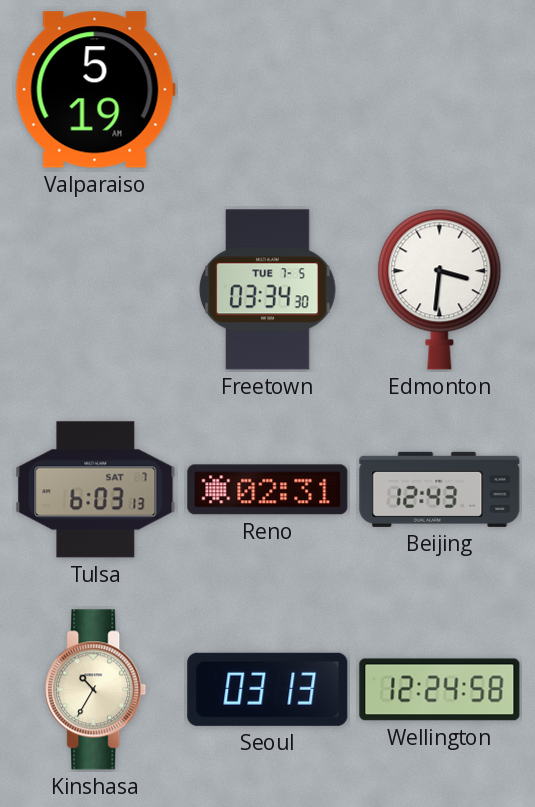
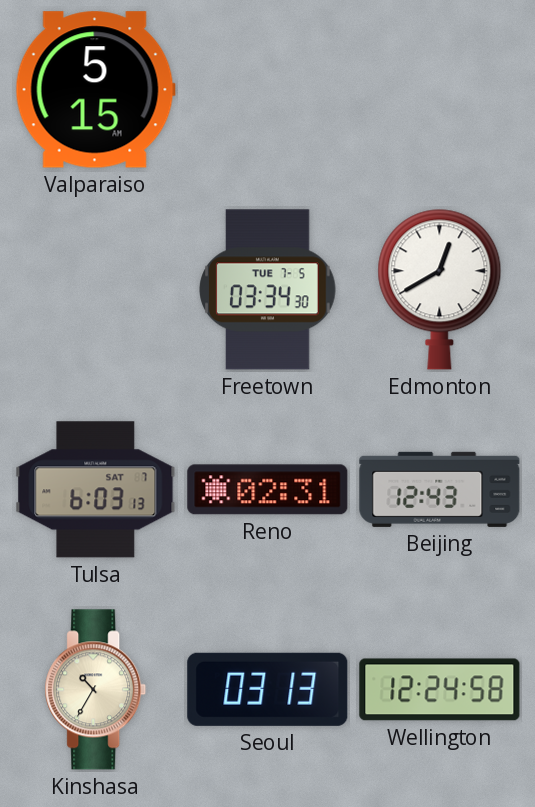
Valparaiso: 5:19 -> 5:15 (95, 90)
Edmonton: 3:31 -> 12:40 (440, 289)
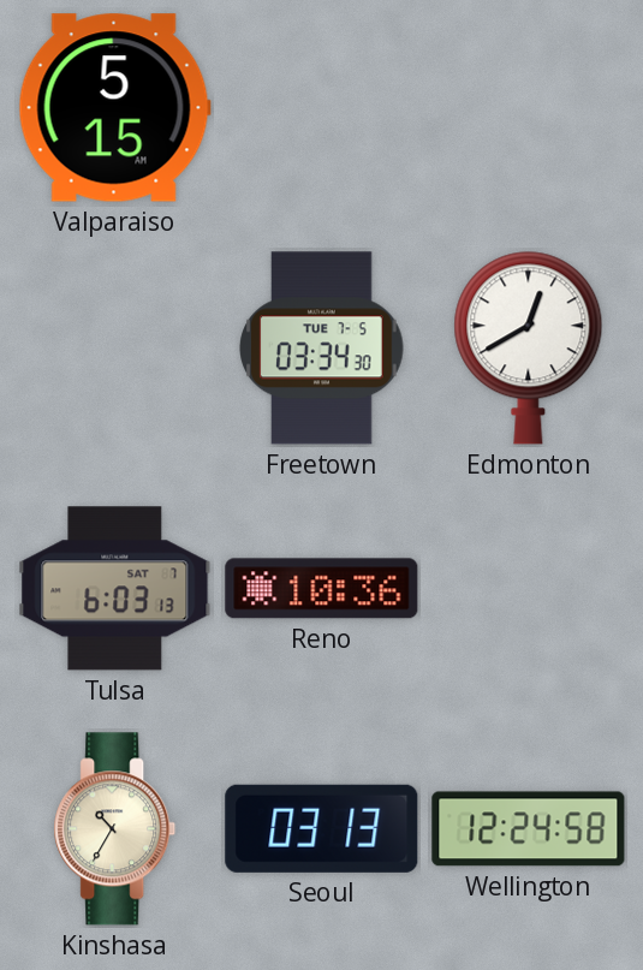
Reno: 02:31 -> 10:36 (322, 589)
Beijing: 12:43 -> none (440, 489)
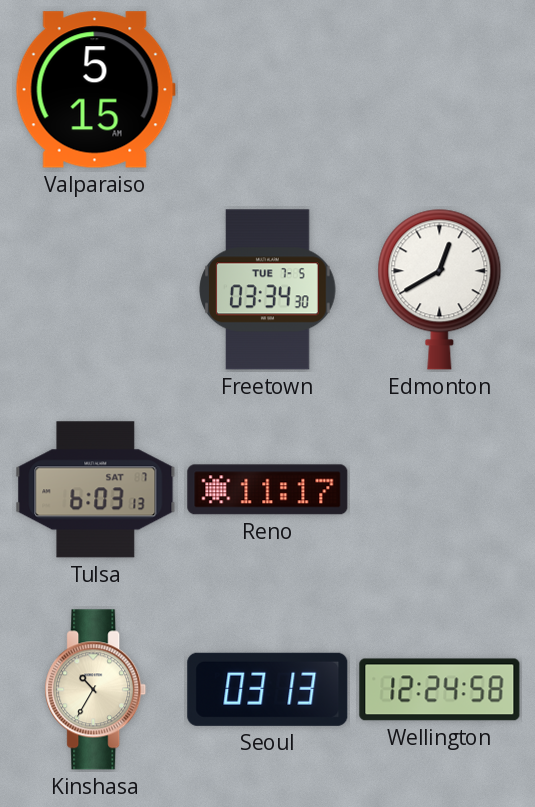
Reno: 10:36 -> 11:17 (268, 490)
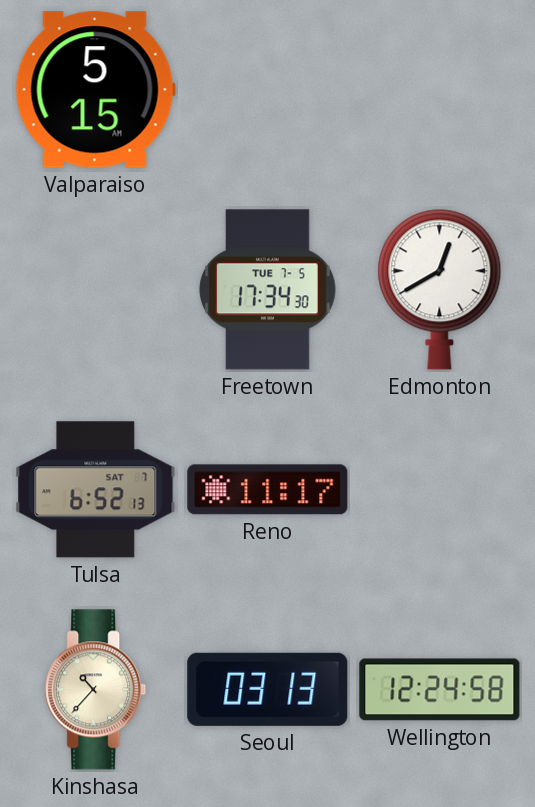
Freetown: 03:34 -> 17:34 (268, 290)
Tulsa: 6:03 -> 6:52 (96, 490)
Kinshasa: 10:35 -> 10:37 (96, 690)
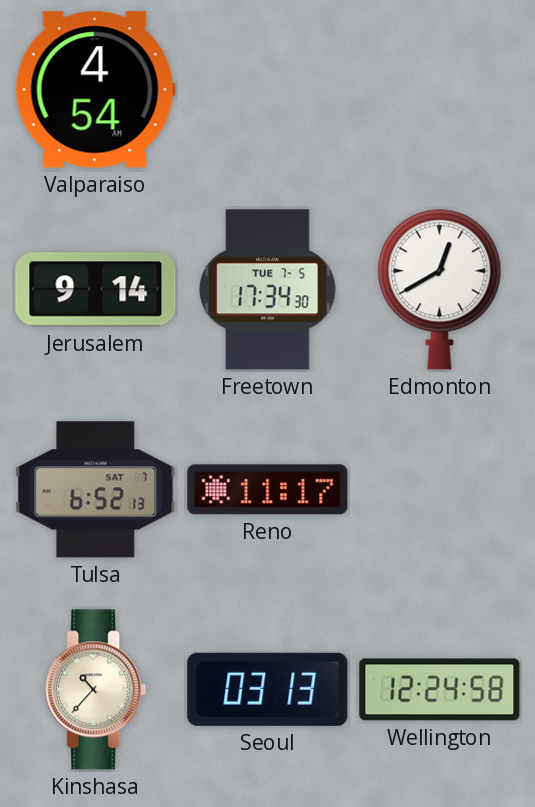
Valparaiso: 5:15 -> 4:54 (95, 90)
Jerusalem: none -> 9:14 (96, 290)
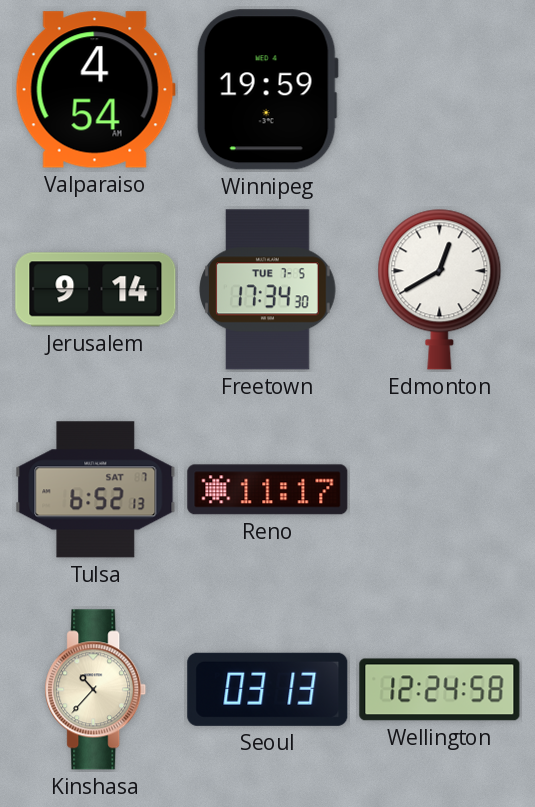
Winnipeg: none -> 19:59 (267, 90)
